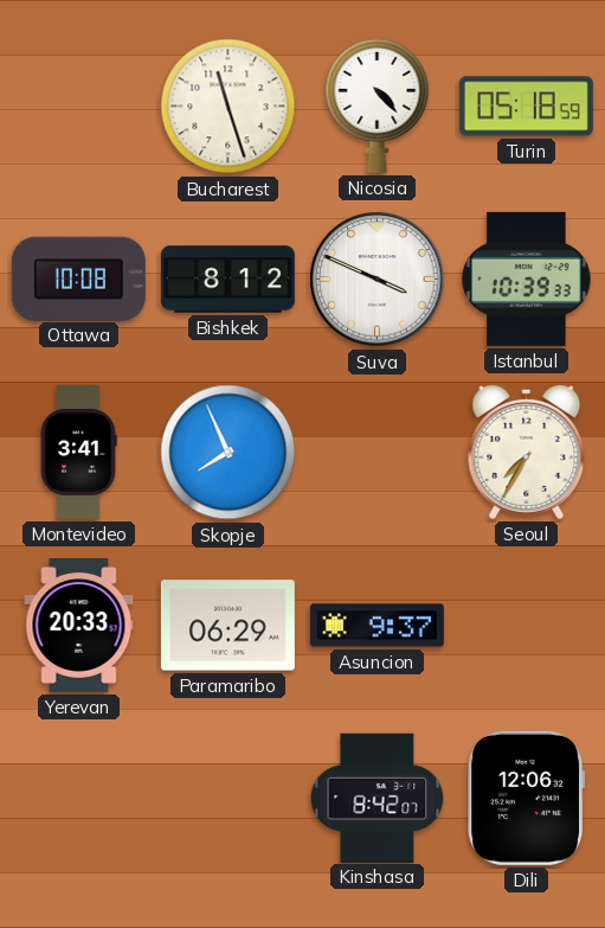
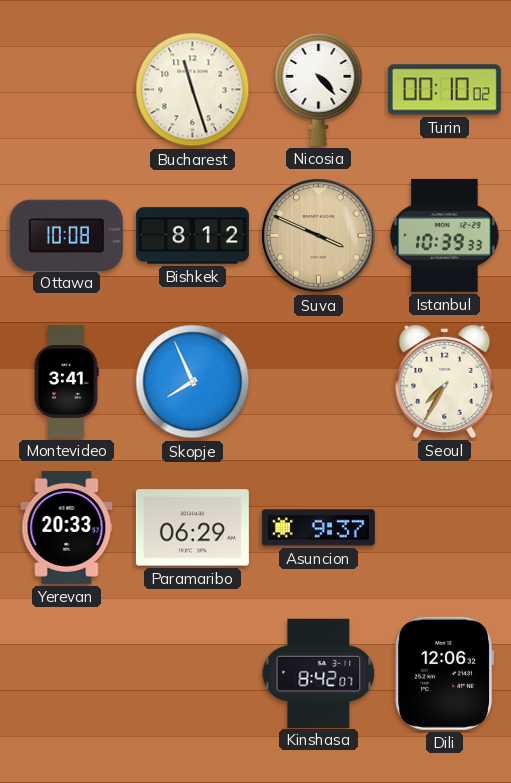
Turin: 05:18 -> 00:10 (444, 90)
Suva dial: white -> champagne (319, 236)
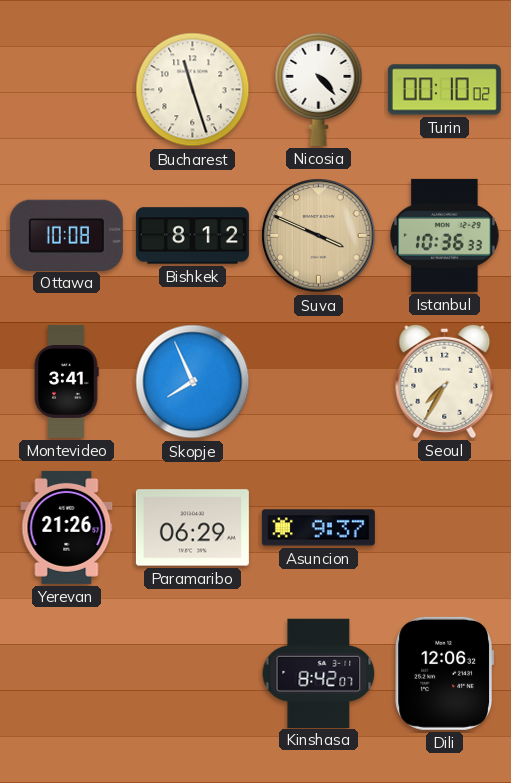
Istanbul: 10:39 -> 10:36 (445, 235)
Yerevan: 20:33 -> 21:26 (67, 527)
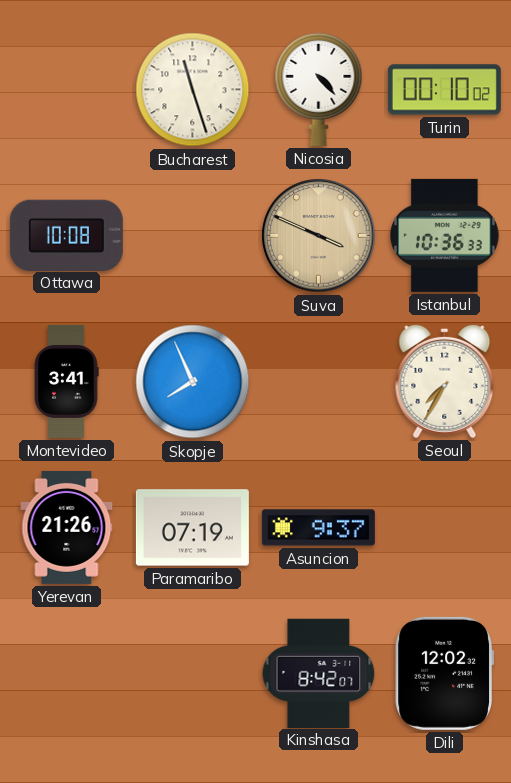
Bishkek: 8:12 -> none (192, 236)
Paramaribo: 06:29 -> 07:19 (192, 528)
Dili: 12:06 -> 12:02 (444, 673)
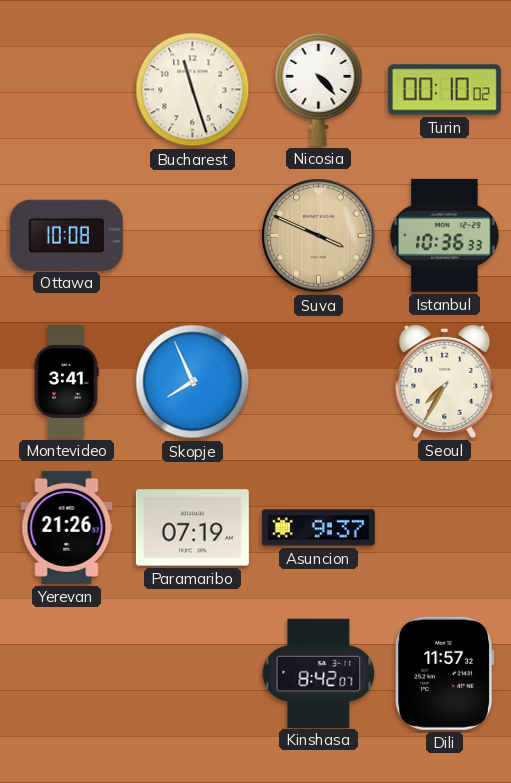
Dili: 12:02 -> 11:57 (444, 673)
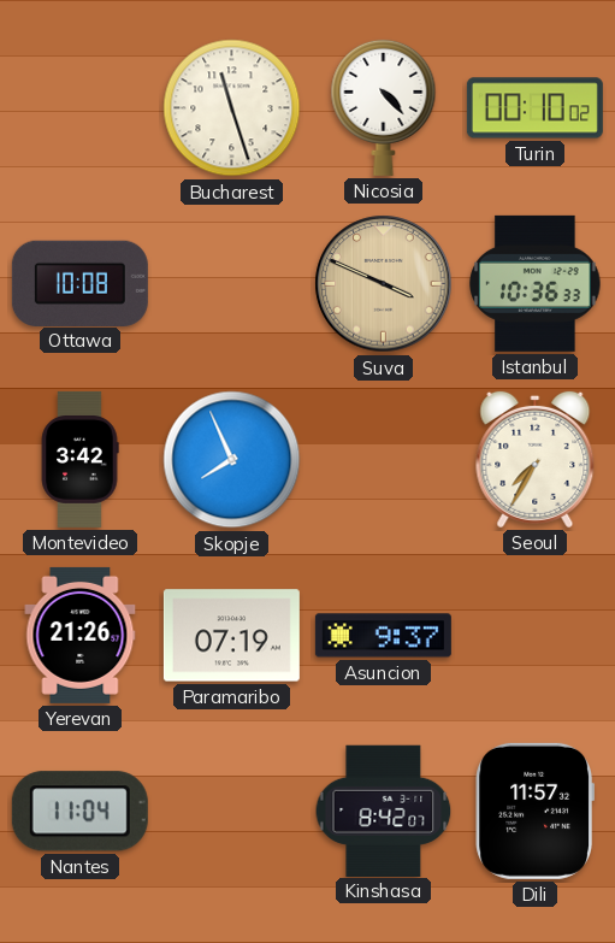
Montevideo: 3:41 -> 3:42 (79, 459)
Nantes: none -> 11:04 (79, 812)
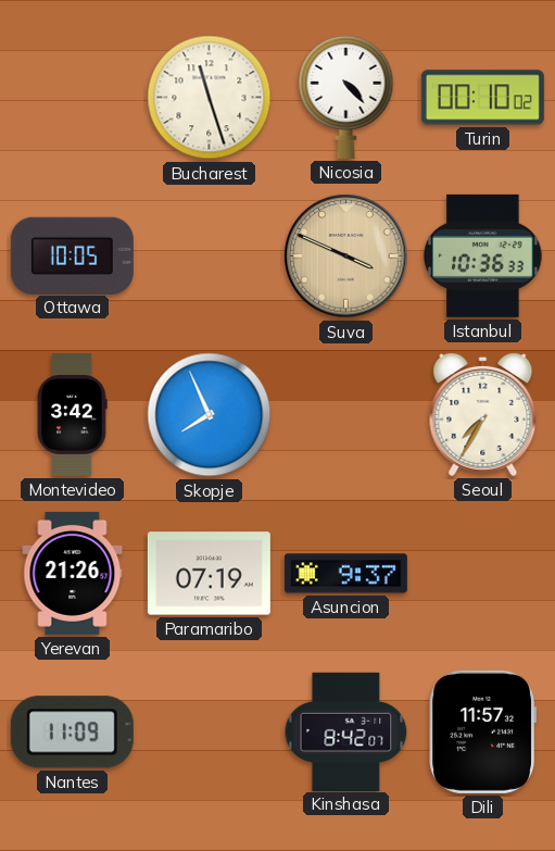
Ottawa: 10:08 -> 10:05 (72, 255)
Nantes: 11:04 -> 11:09 (72, 733)
